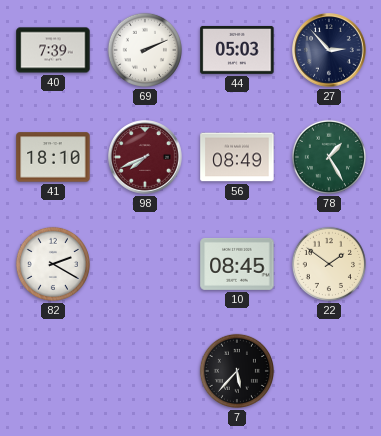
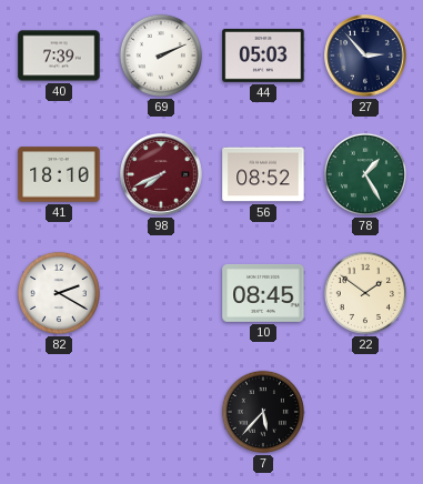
56: 08:49 -> 08:52 (263, 174)
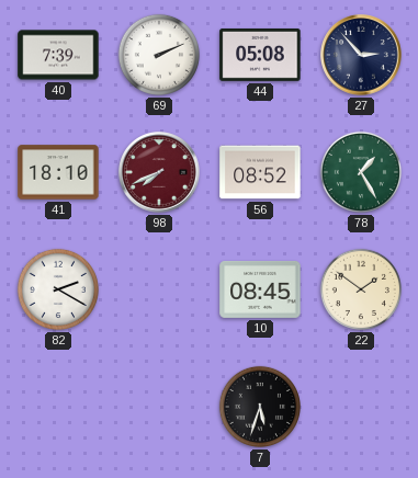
44: 05:03 -> 05:08 (260, 55)
7: 5:37 -> 5:33 (260, 407)
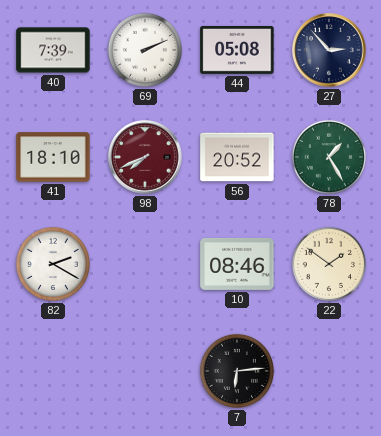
56: 08:52 -> 20:52 (237, 157)
10: 08:45 -> 08:46 (237, 264)
7: 5:33 -> 6:14 (237, 371)
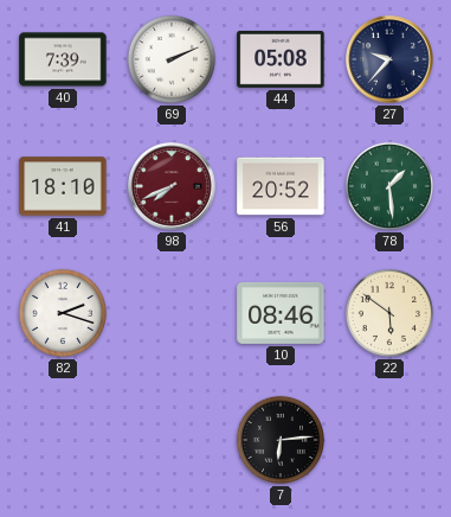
27: 2:53 -> 9:37 (389, 59)
78: 1:25 -> 1:29 (389, 186)
82: 2:20 -> 2:18 (63, 313)
22: 1:51 -> 5:51 (389, 313)
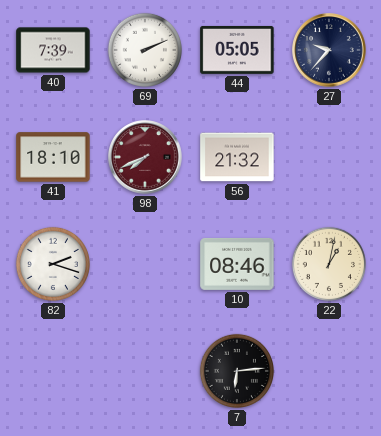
44: 05:08 -> 05:05 (237, 50)
56: 20:52 -> 21:32 (237, 157)
78: 1:29 -> none (389, 186)
22: 5:51 -> 1:02 (329, 264)
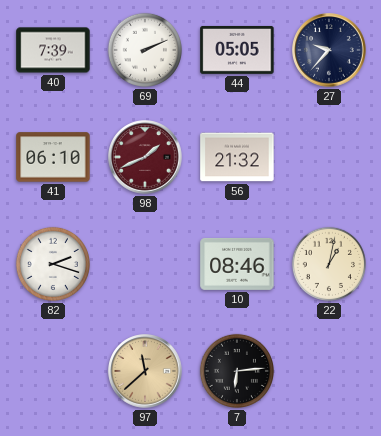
41: 18:10 -> 06:10 (53, 157)
98: 7:41 -> 1:41 (145, 157)
97: none -> 11:38 (145, 371)
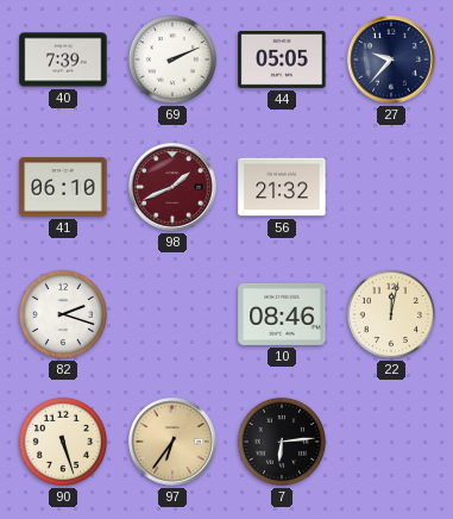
22: 1:02 -> 12:02 (391, 314)
90: none -> 5:27 (63, 442)
97: 11:38 -> 6:36 (172, 442)
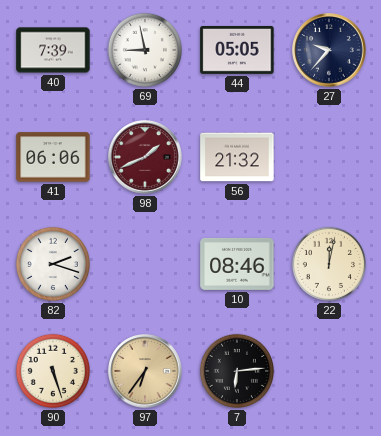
69: 2:11 -> 8:58 (145, 50)
41: 06:10 -> 06:06 (53, 157)
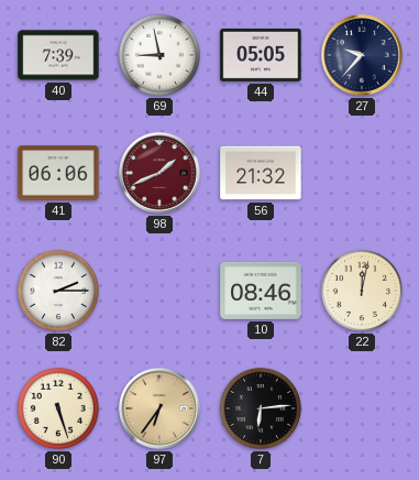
82: 2:18 -> 2:15 (58, 291)
